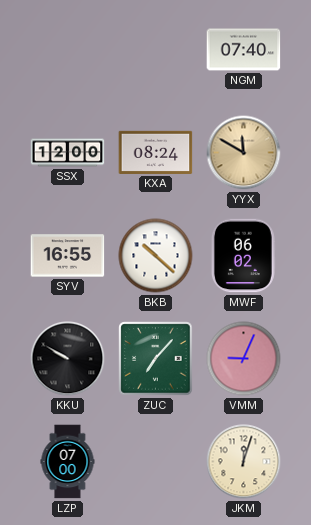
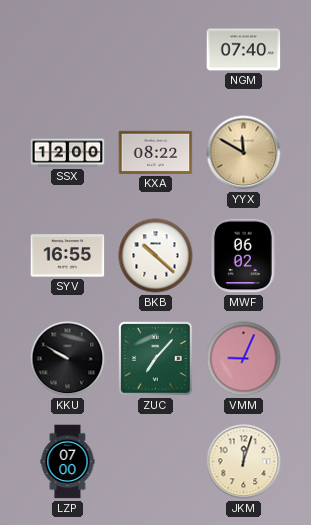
KXA: 08:24 -> 08:22 (156, 152)
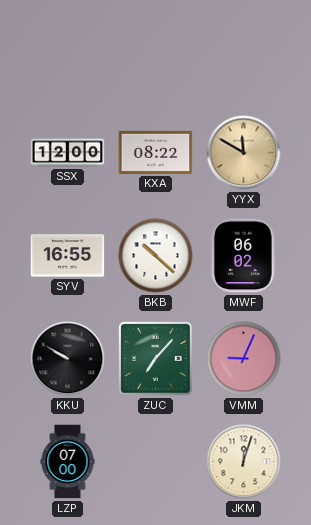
NGM: 07:40 -> none (244, 50)
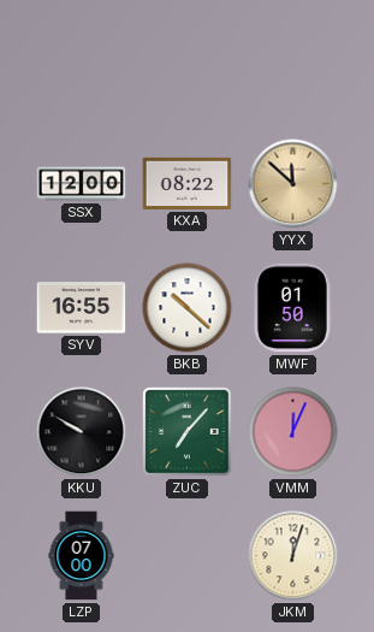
YYX: 11:50 -> 11:52 (293, 184)
MWF: 06:02 -> 01:50 (292, 308)
VMM: 9:04 -> 12:04 (293, 432)
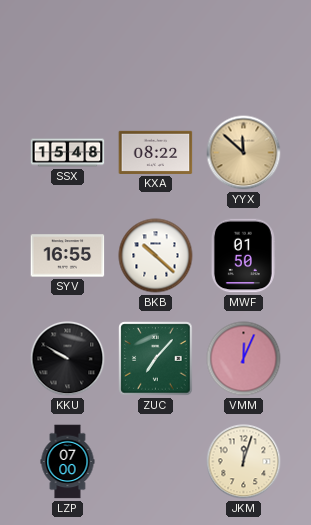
SSX: 12:00 -> 15:48 (68, 153)
